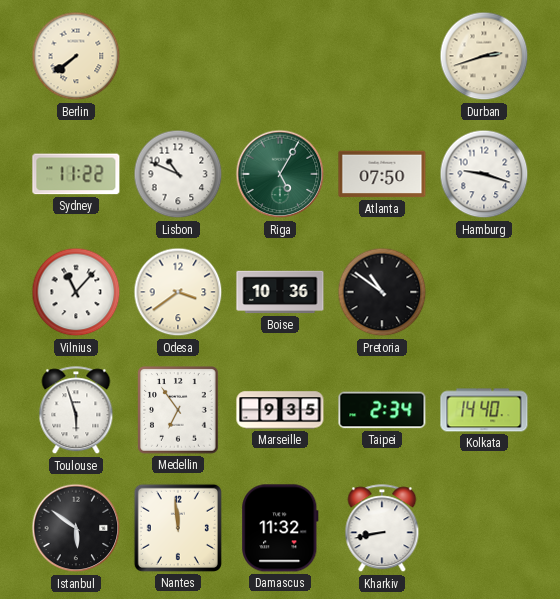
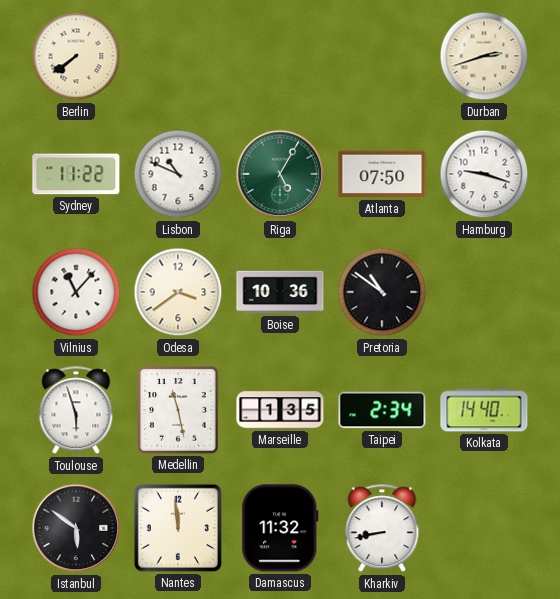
Medellin: 6:54 -> 11:28 (179, 410)
Marseille: 9:35 -> 1:35 (280, 410)
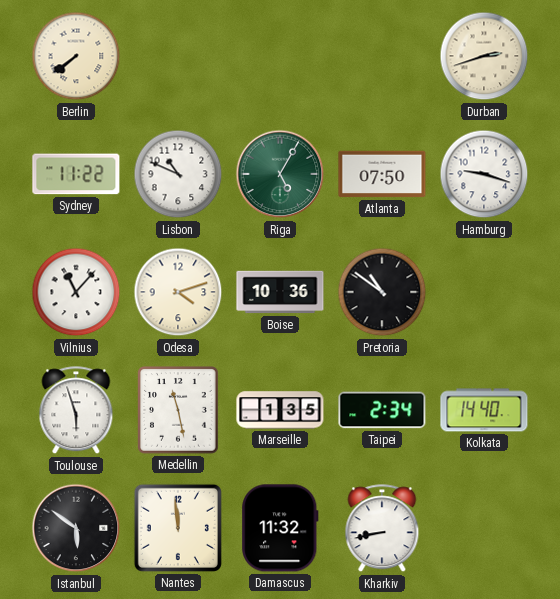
Odesa: 3:39 -> 4:12 (178, 292)
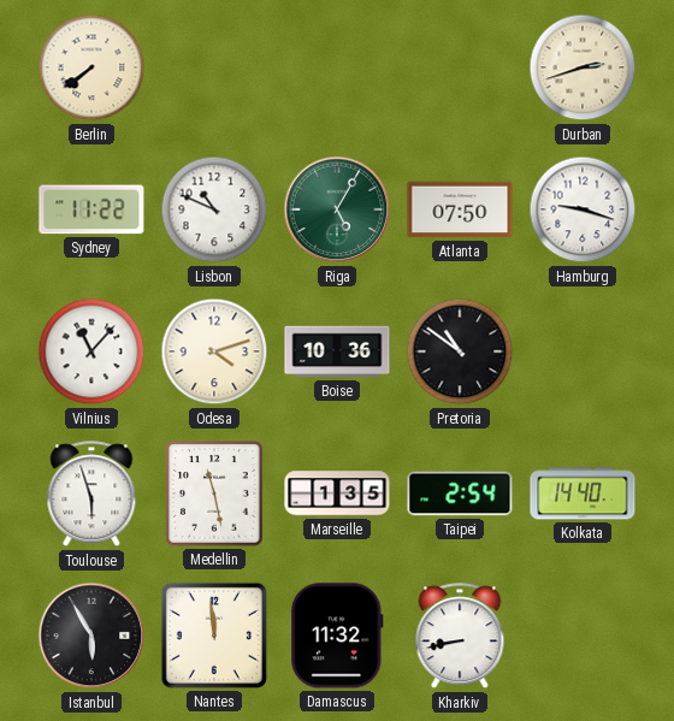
Taipei: 2:34 -> 2:54 (460, 494)
Istanbul: 5:51 -> 5:55 (91, 636)
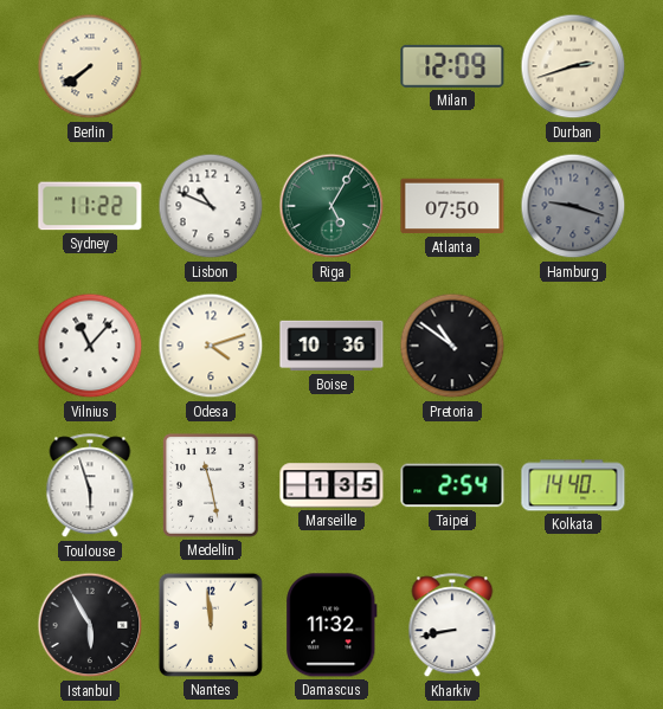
Milan: none -> 12:09 (452, 66)
Hamburg dial: white -> grey (573, 206)
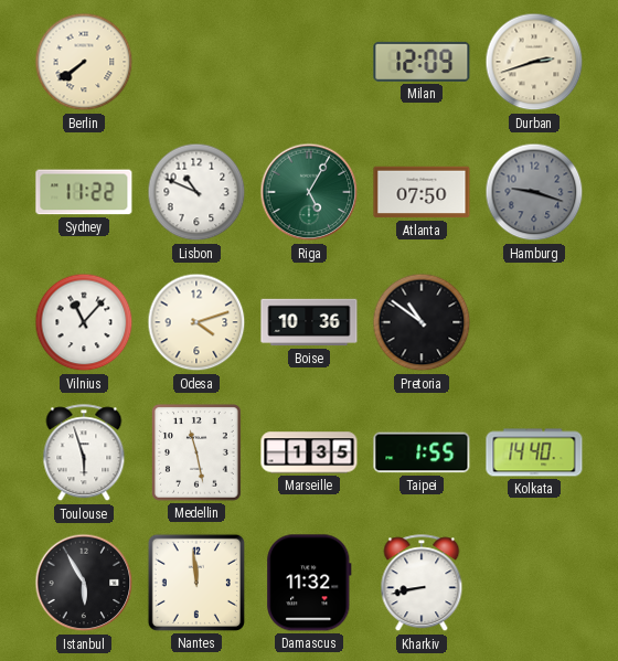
Taipei: 2:54 -> 1:55 (422, 452)
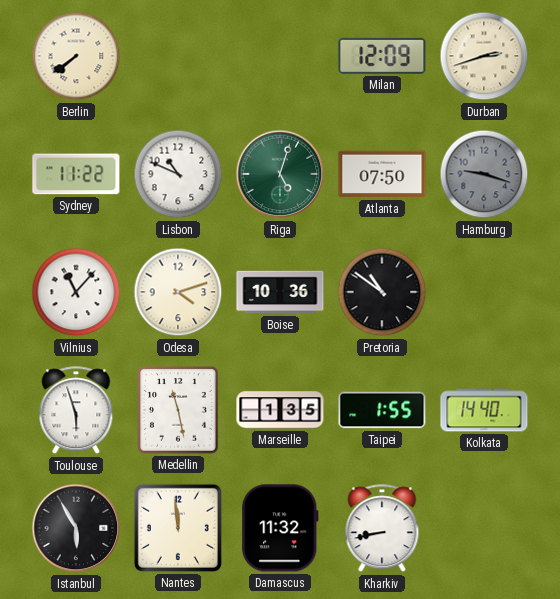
Riga: 5:05 -> 5:03 (280, 174)
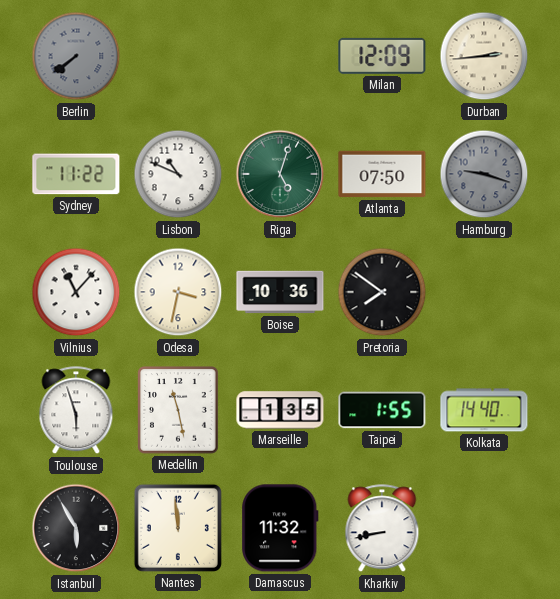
Berlin dial: cream -> grey (76, 56)
Durban: 2:42 -> 2:44 (484, 56)
Odesa: 4:12 -> 3:32 (178, 292)
Pretoria: 10:51 -> 7:51 (382, 292)
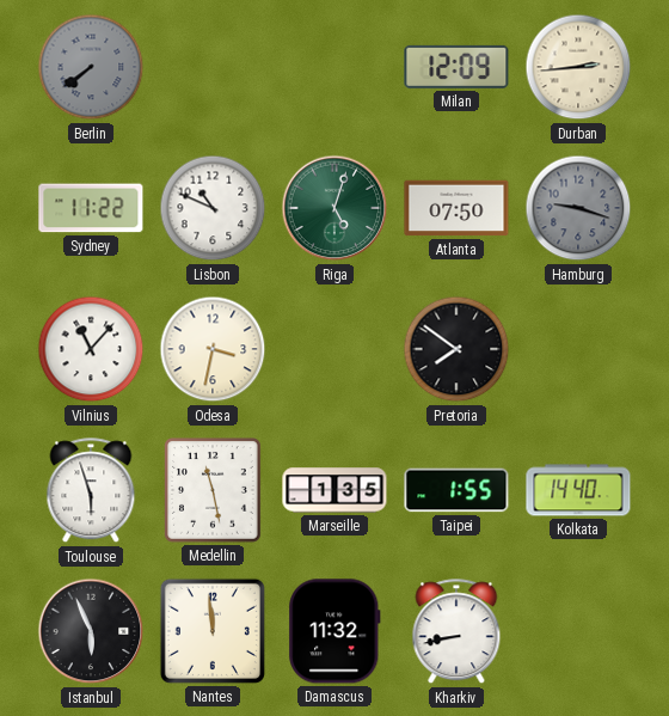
Boise: 10:36 -> none (280, 292)
Istanbul: 5:55 -> 5:56 (91, 631)
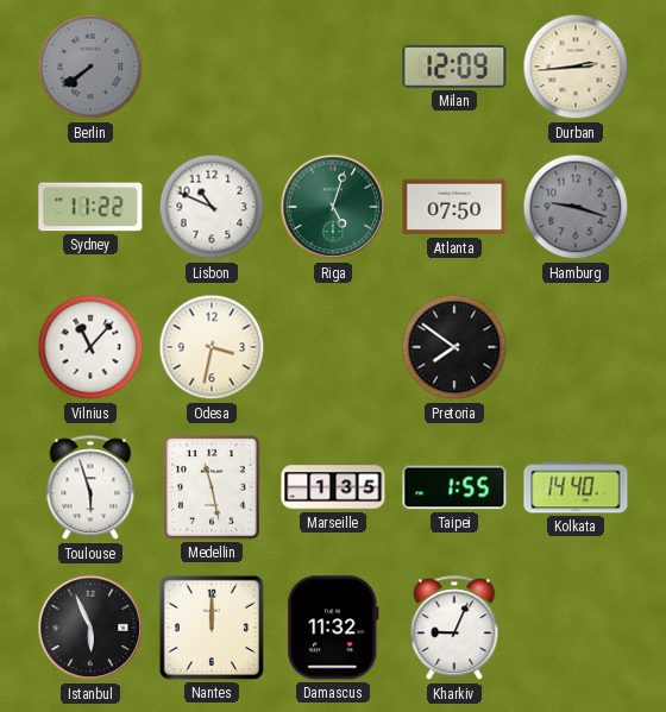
Nantes: 11:59 -> 12:00 (212, 628)
Kharkiv: 8:43 -> 9:04 (454, 629)
